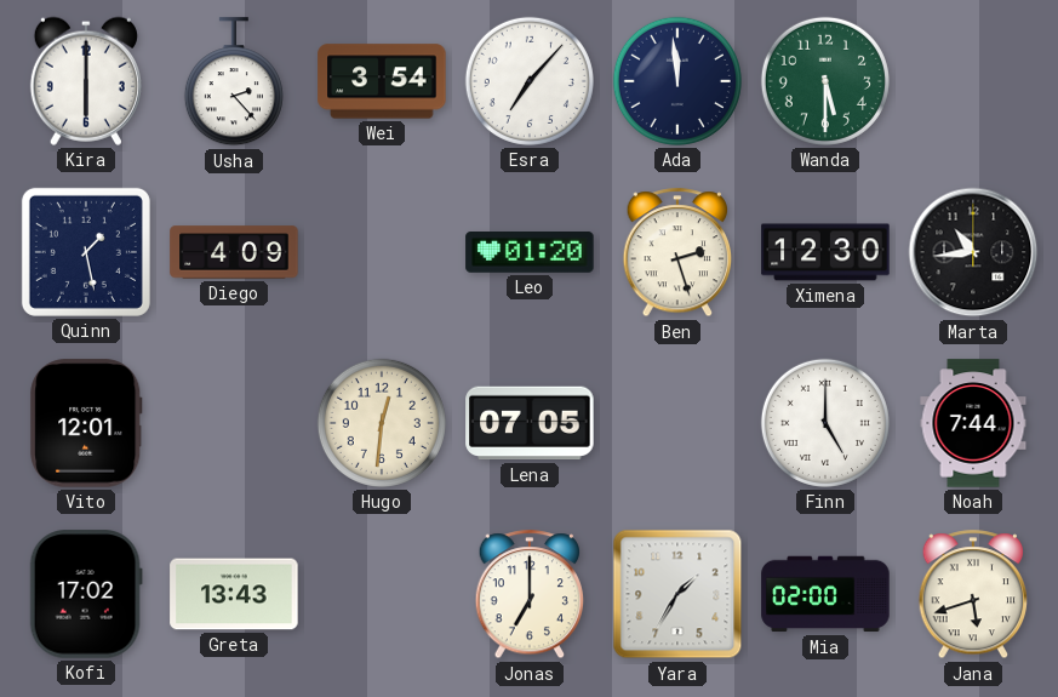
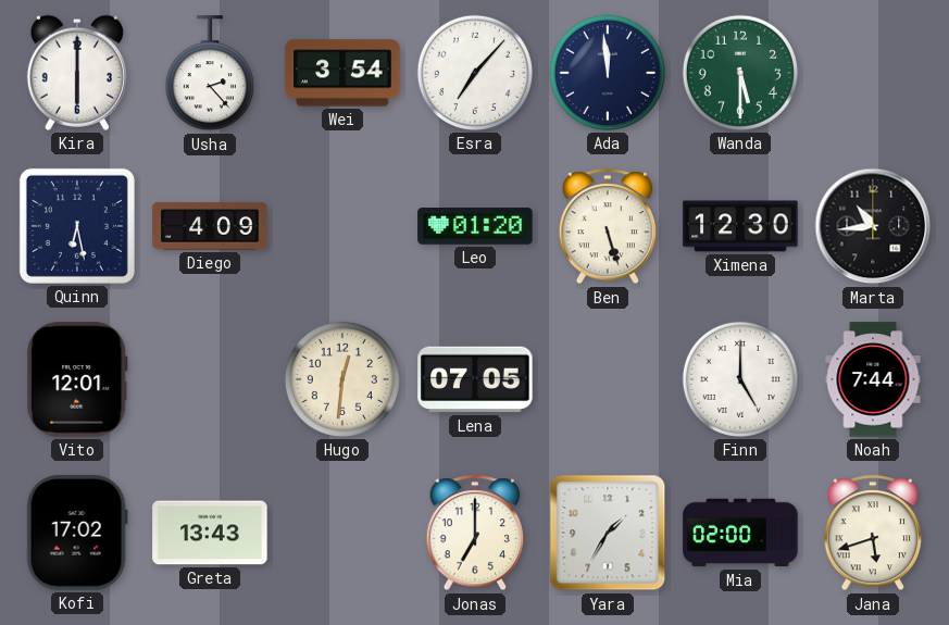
Quinn: 1:28 -> 6:28 (77, 226)
Ben: 2:27 -> 5:27 (608, 227)
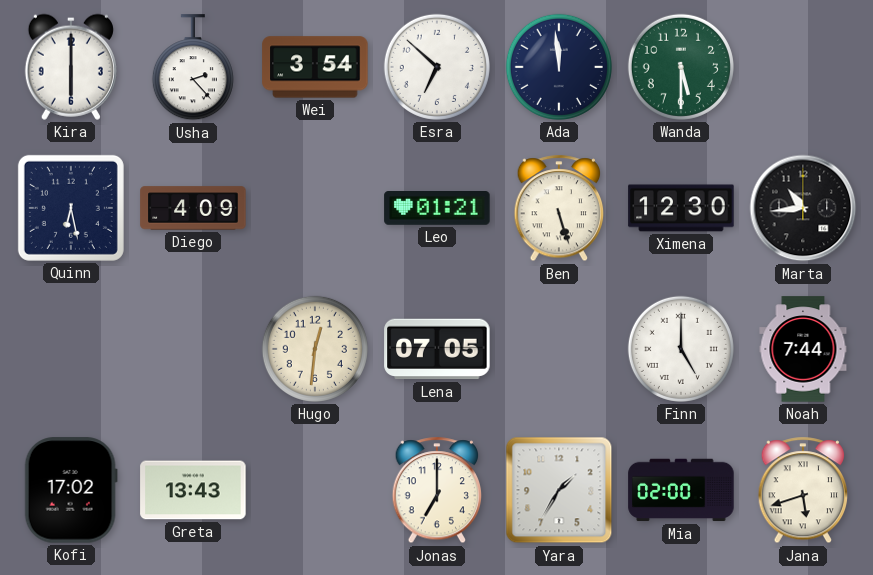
Esra: 7:07 -> 6:52 (437, 67)
Leo: 01:20 -> 01:21 (437, 209)
Vito: 12:01 -> none (77, 379)
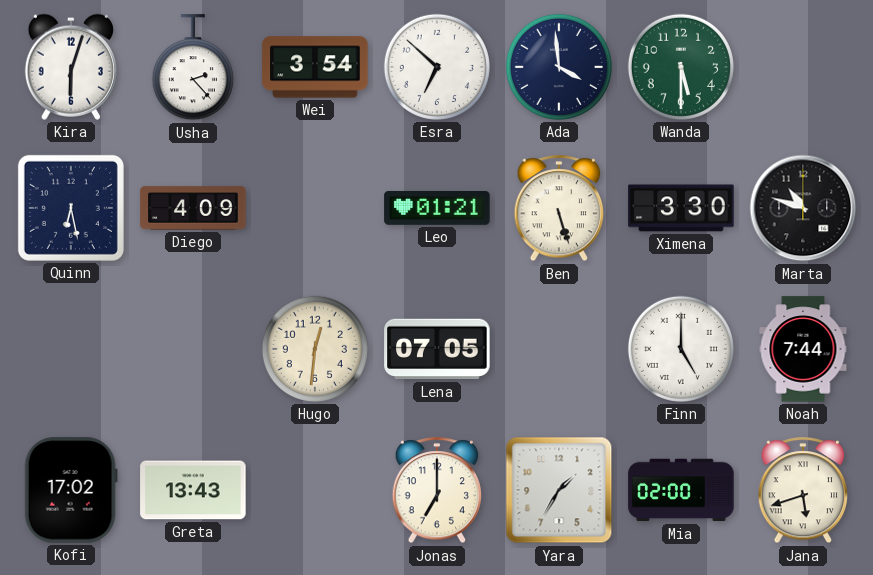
Kira: 6:00 -> 6:03 (71, 67)
Ada: 11:59 -> 3:59 (559, 67)
Ximena: 12:30 -> 3:30 (681, 208)
Marta: 10:44 -> 10:48 (803, 208)
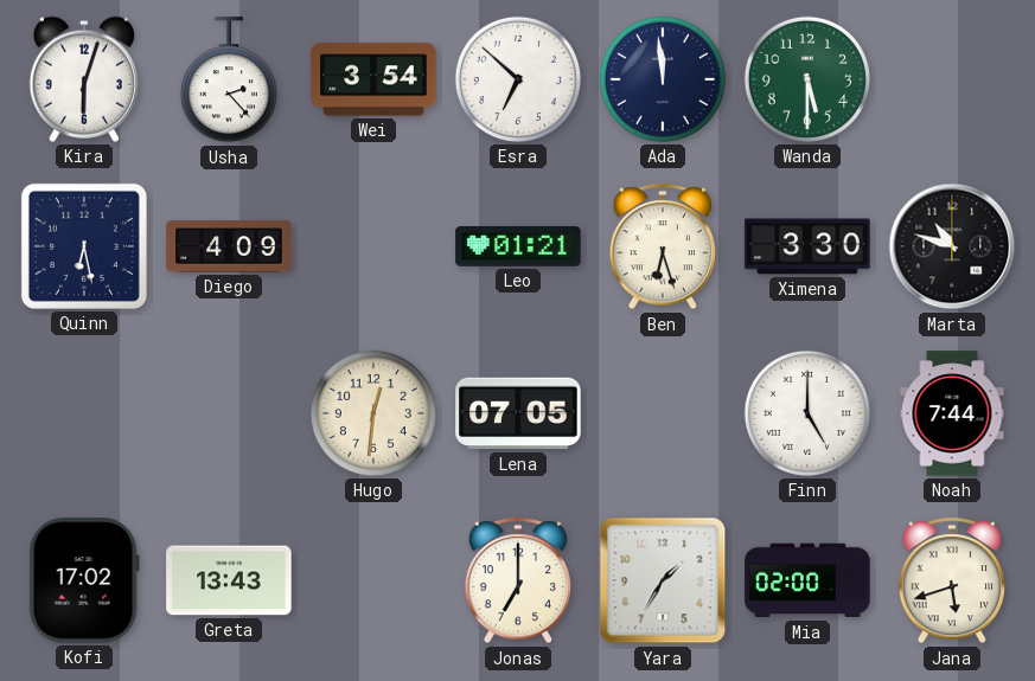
Ada: 3:59 -> 11:59 (663, 79)
Ben: 5:27 -> 6:27 (663, 248)
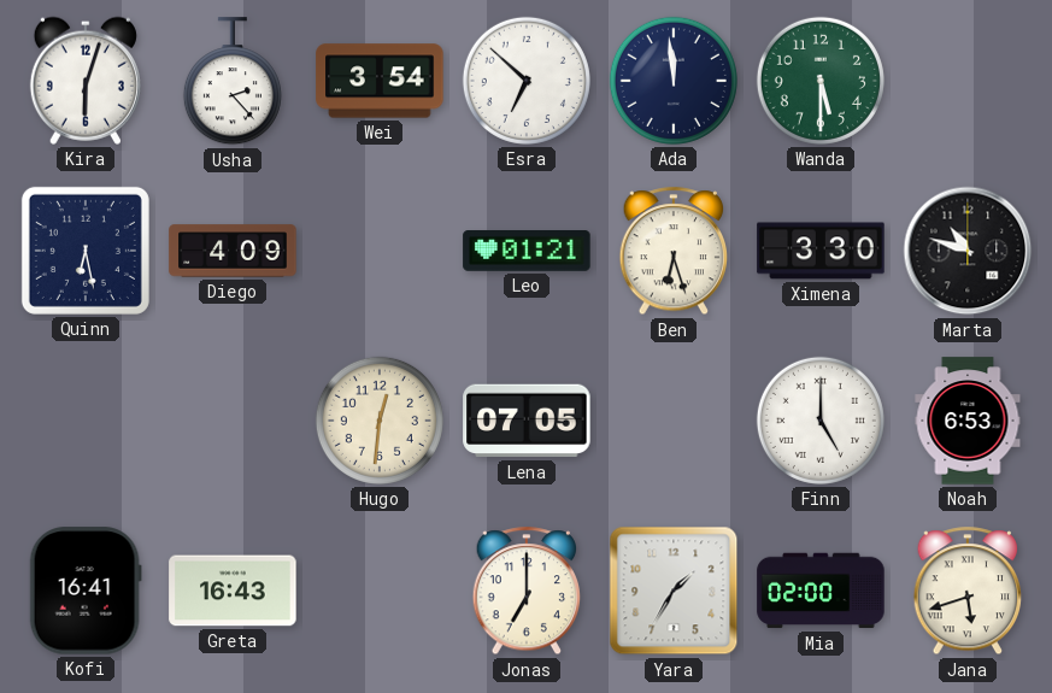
Noah: 7:44 -> 6:53 (968, 421)
Kofi: 17:02 -> 16:41 (86, 591)
Greta: 13:43 -> 16:43 (233, 591)
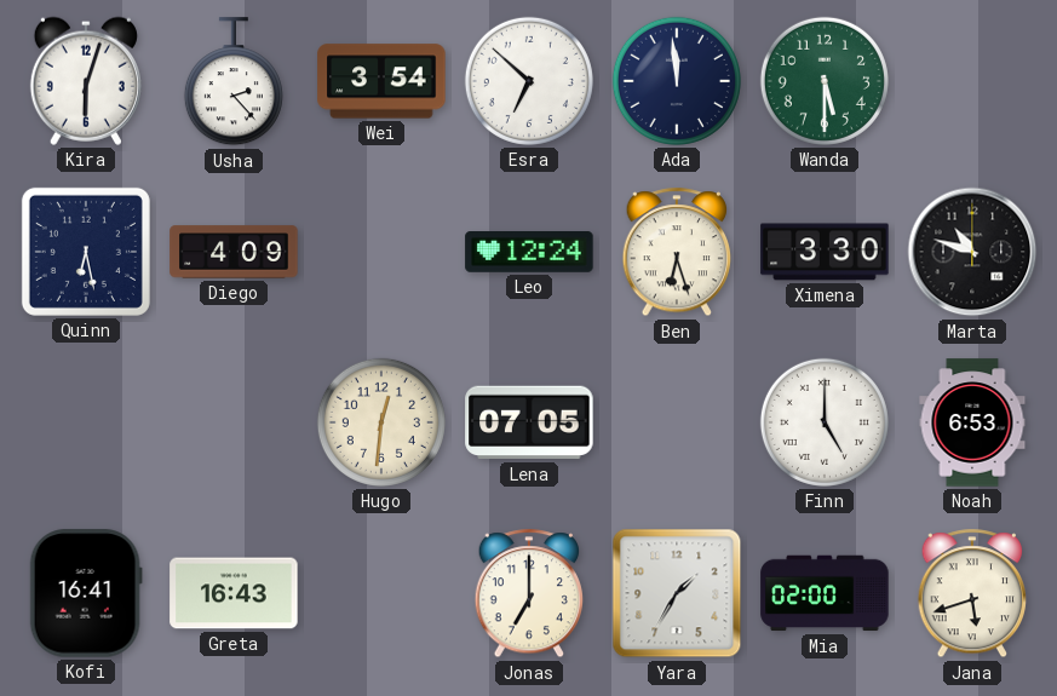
Leo: 01:21 -> 12:24 (529, 253)
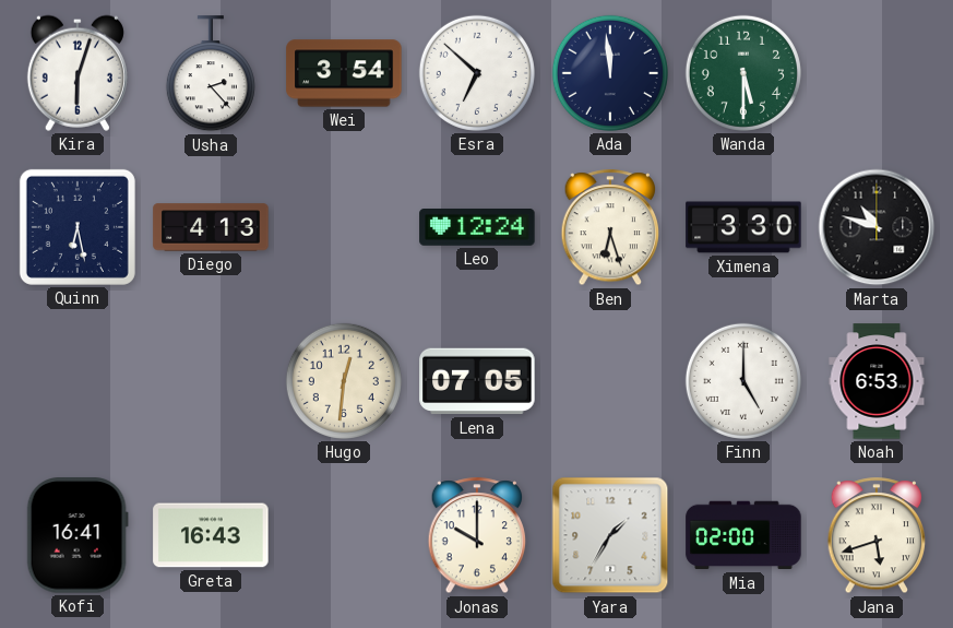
Diego: 4:09 -> 4:13 (211, 227)
Jonas: 7:00 -> 10:00 (477, 536)
